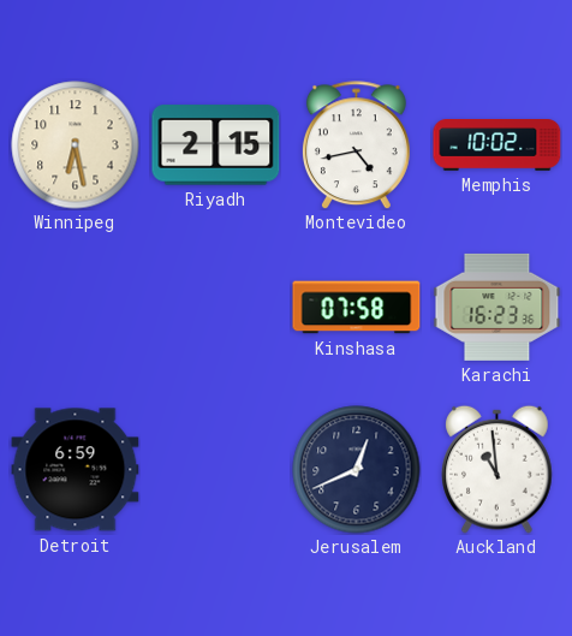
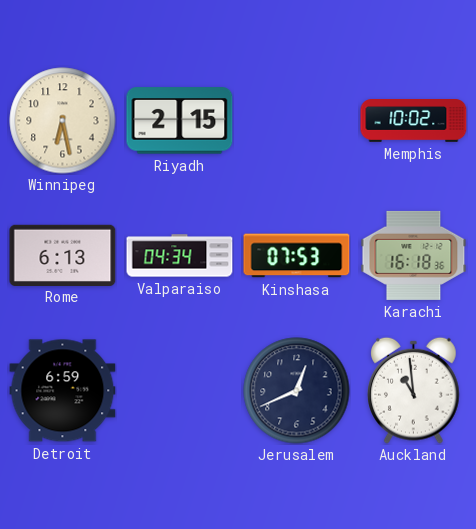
Montevideo: 4:43 -> none (356, 145)
Rome: none -> 6:13 (63, 255)
Valparaiso: none -> 04:34 (180, 256)
Kinshasa: 07:58 -> 07:53 (297, 256)
Karachi: 16:23 -> 16:18 (414, 255)
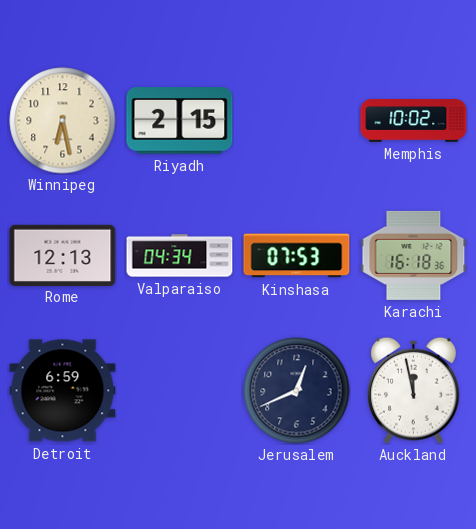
Rome: 6:13 -> 12:13 (63, 255)
Auckland: 10:59 -> 11:58 (414, 390)
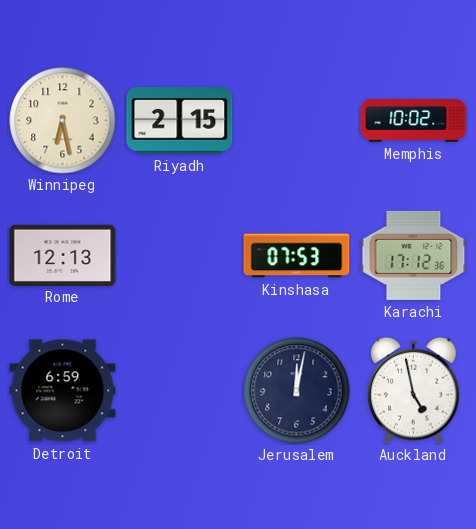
Valparaiso: 04:34 -> none (180, 256)
Karachi: 16:18 -> 17:12 (414, 255)
Jerusalem: 12:41 -> 12:02 (297, 391)
Auckland: 11:58 -> 4:58 (414, 390)
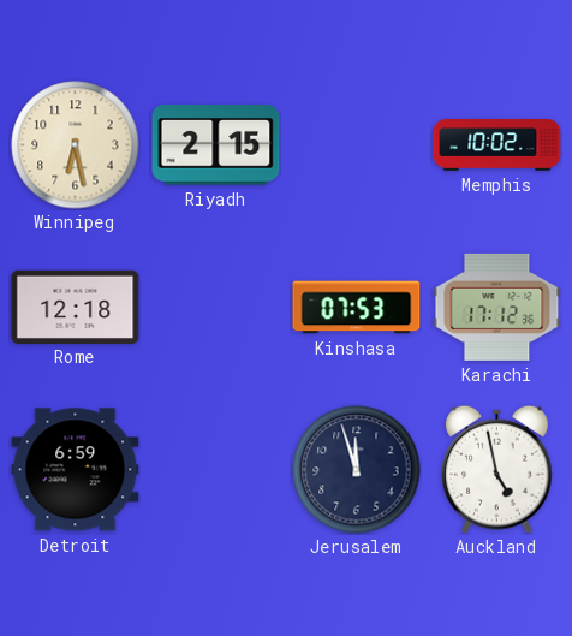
Rome: 12:13 -> 12:18 (76, 307)
Jerusalem: 12:02 -> 11:57 (357, 470)
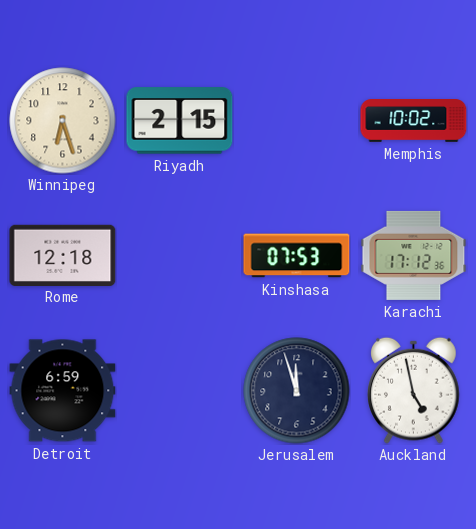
Winnipeg: 6:28 -> 6:27 (63, 121)
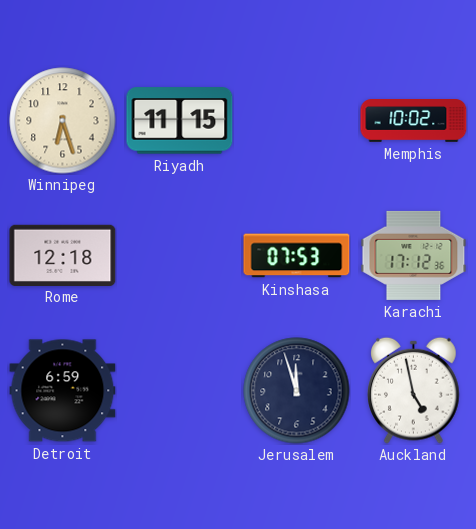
Riyadh: 2:15 -> 11:15 (180, 121)
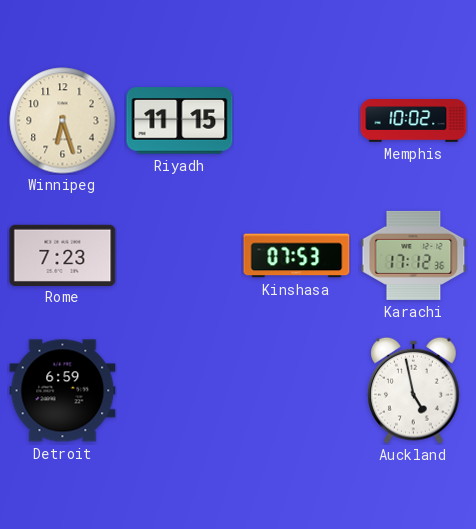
Rome: 12:18 -> 7:23 (63, 255)
Jerusalem: 11:57 -> none (297, 391)
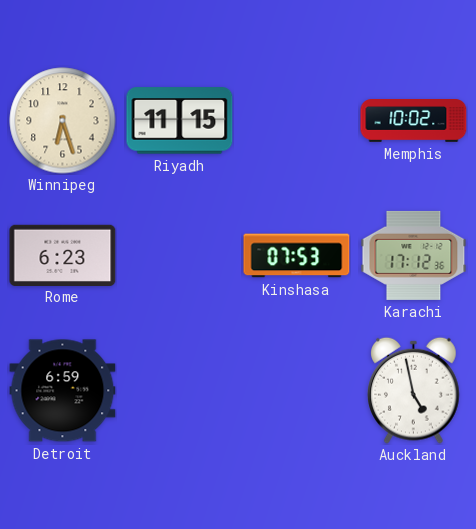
Rome: 7:23 -> 6:23 (63, 255)
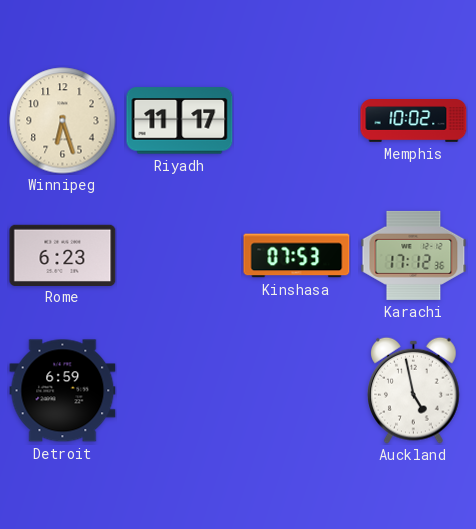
Riyadh: 11:15 -> 11:17 (180, 121)
